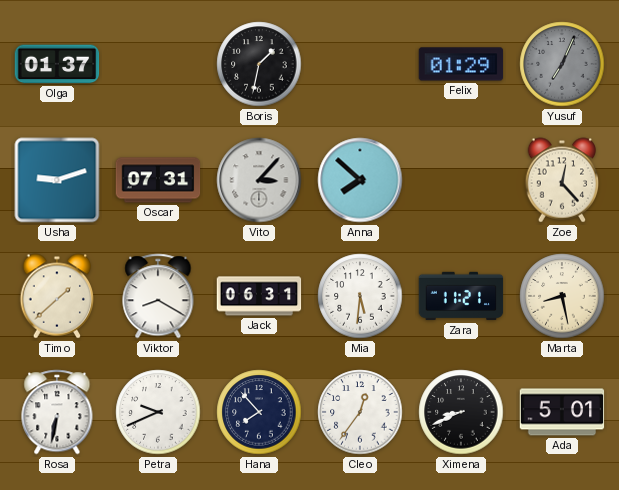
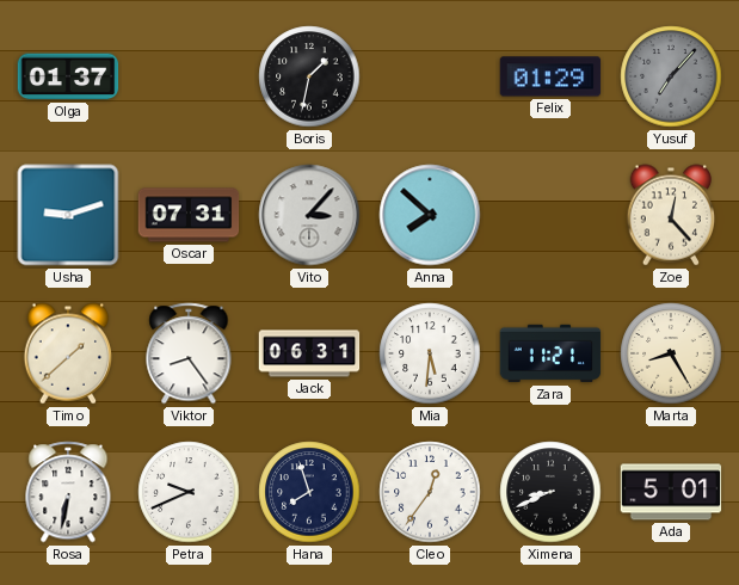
Yusuf: 7:04 -> 7:07 (671, 76)
Viktor: 8:20 -> 8:24 (189, 353)
Marta: 8:28 -> 8:25 (671, 353)
Hana: 7:53 -> 7:57 (309, 492)
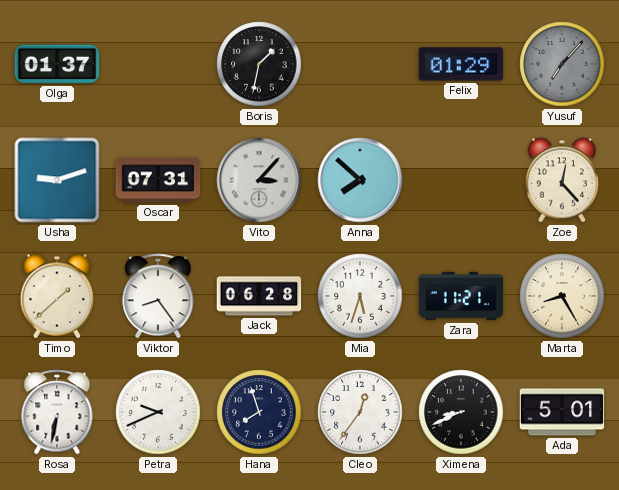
Jack: 06:31 -> 06:28 (259, 296)
Mia: 5:31 -> 5:33 (360, 296)
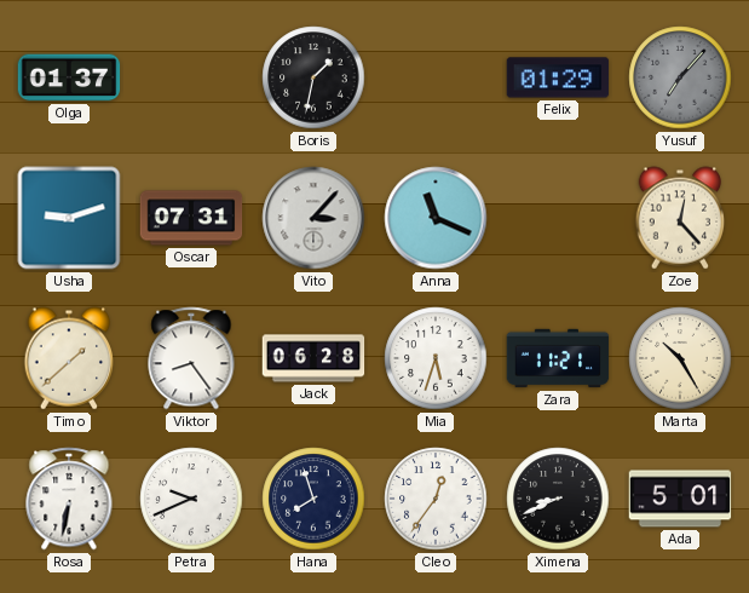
Anna: 7:52 -> 11:19 (436, 218)
Marta: 8:25 -> 10:25 (680, 358)
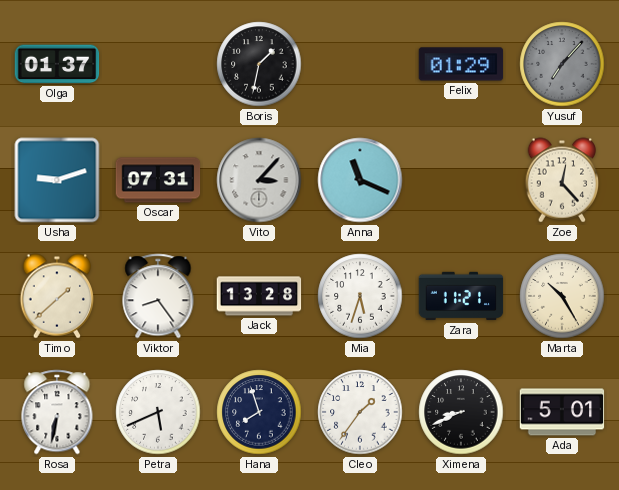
Jack: 06:28 -> 13:28 (259, 296)
Petra: 9:41 -> 5:41 (158, 412)
Cleo: 12:36 -> 1:36 (360, 412)
